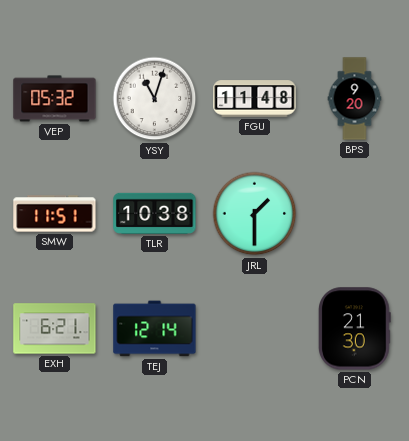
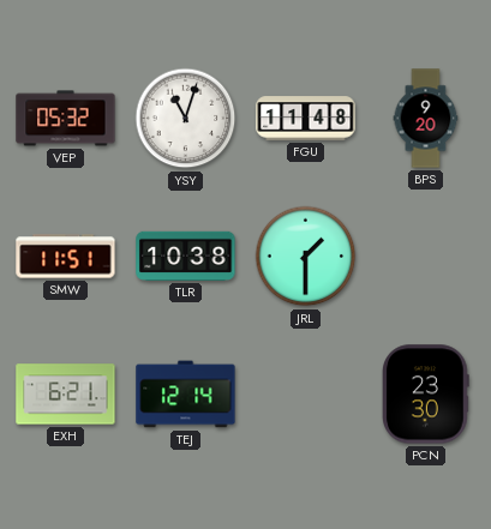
PCN: 21:30 -> 23:30 (426, 395)
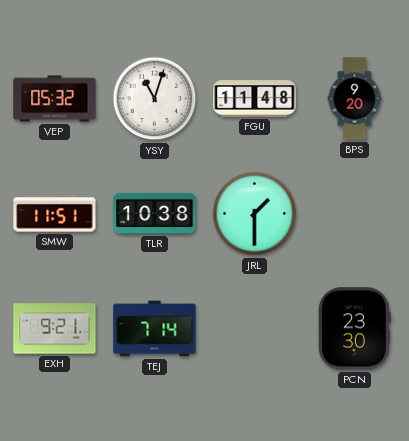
EXH: 6:21 -> 9:21 (55, 329)
TEJ: 12:14 -> 7:14 (155, 329)
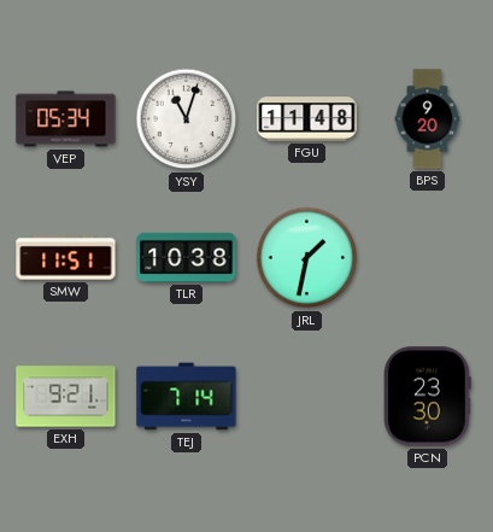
VEP: 05:32 -> 05:34 (66, 119)
JRL: 1:30 -> 1:32 (307, 258)
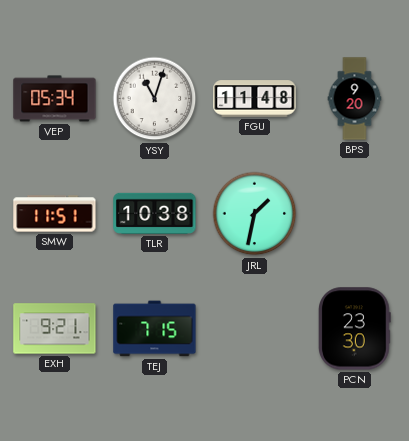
TEJ: 7:14 -> 7:15 (155, 329)
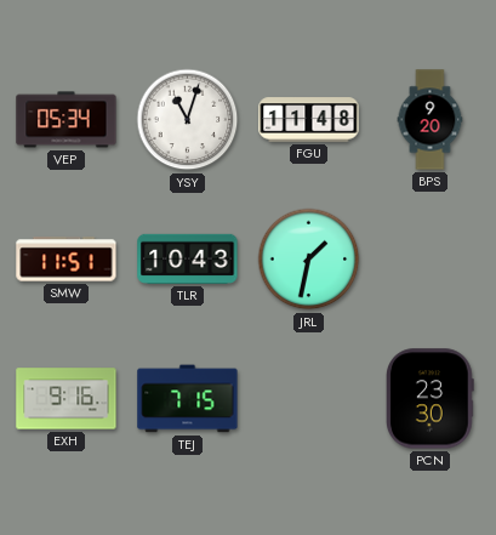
TLR: 10:38 -> 10:43 (188, 258)
EXH: 9:21 -> 9:16 (67, 399)
